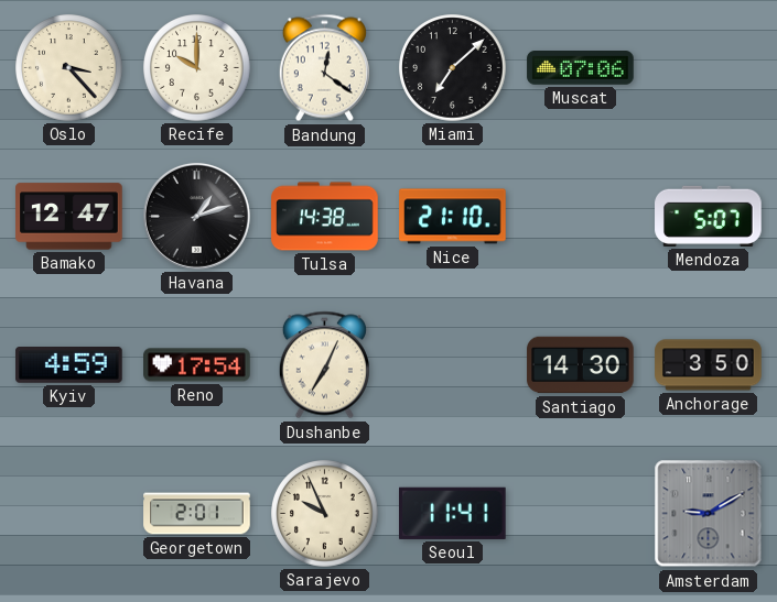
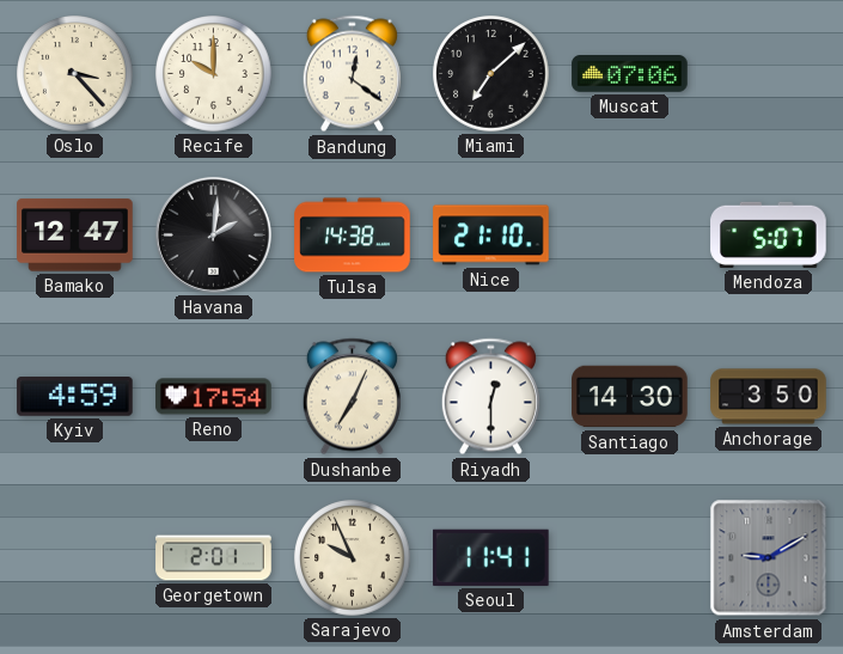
Havana: 1:12 -> 2:01 (213, 234)
Riyadh: none -> 12:30 (490, 397)
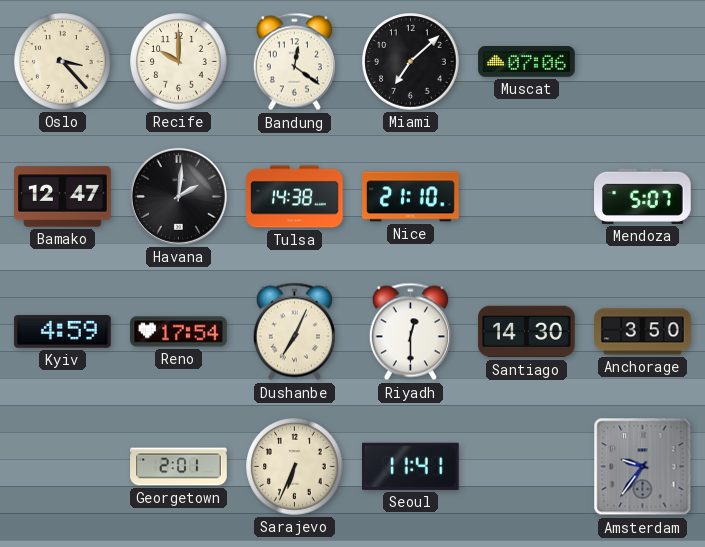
Sarajevo: 9:56 -> 6:34 (295, 467)
Amsterdam: 9:10 -> 9:36 (643, 467)
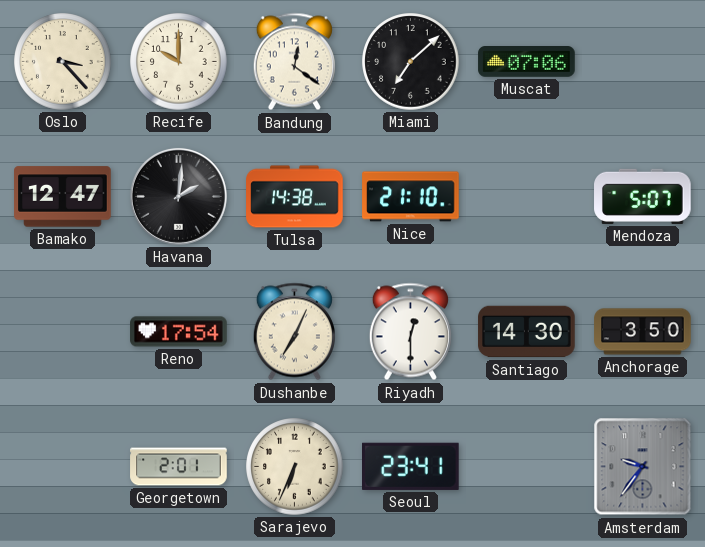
Kyiv: 4:59 -> none (63, 332)
Seoul: 11:41 -> 23:41 (411, 466)
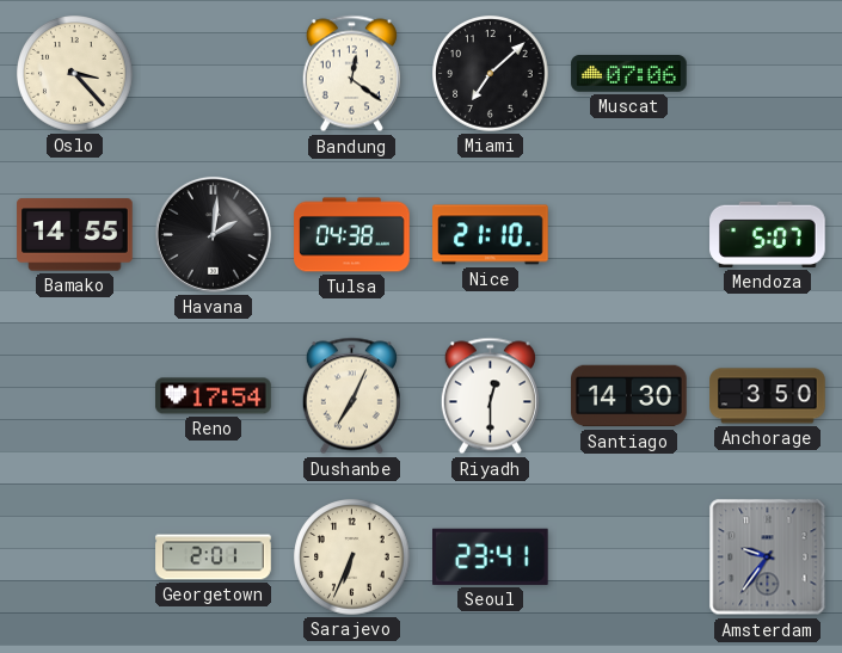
Recife: 10:00 -> none (179, 62)
Bamako: 12:47 -> 14:55 (75, 235)
Tulsa: 14:38 -> 04:38 (352, 235)
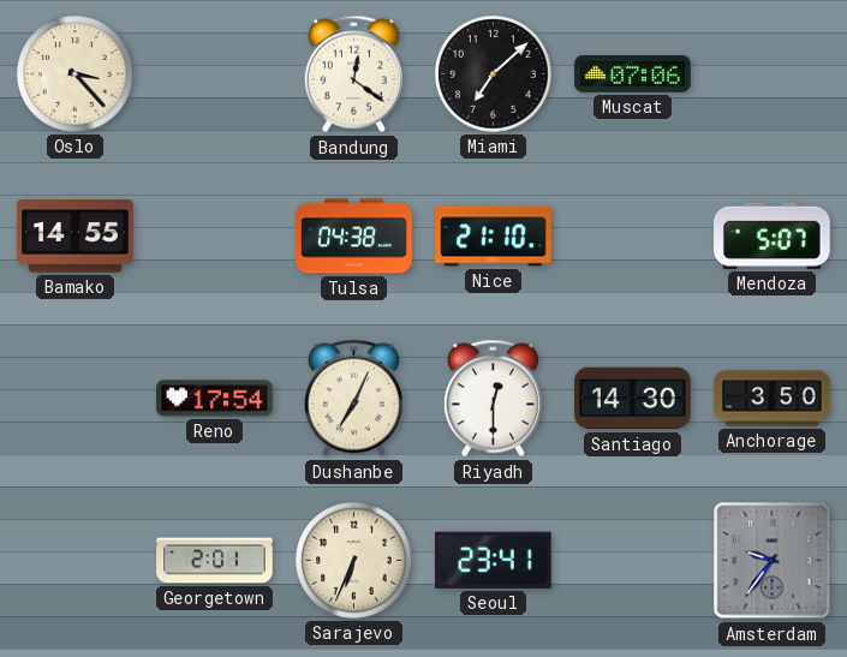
Havana: 2:01 -> none (213, 234)
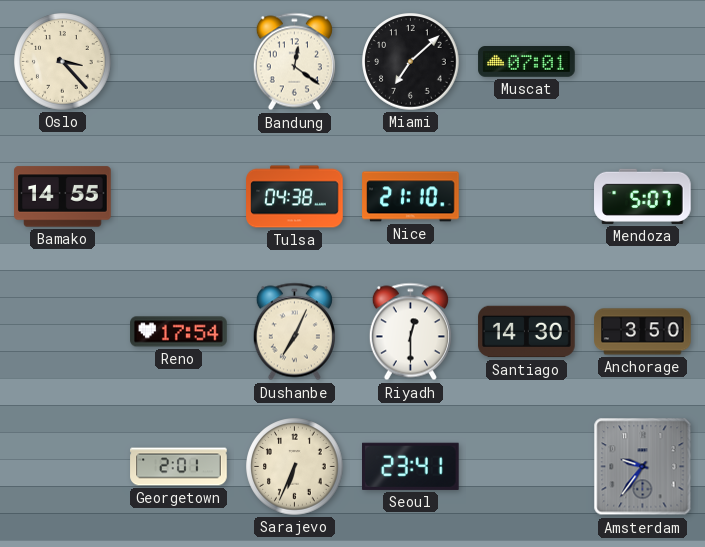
Muscat: 07:06 -> 07:01 (527, 62)
